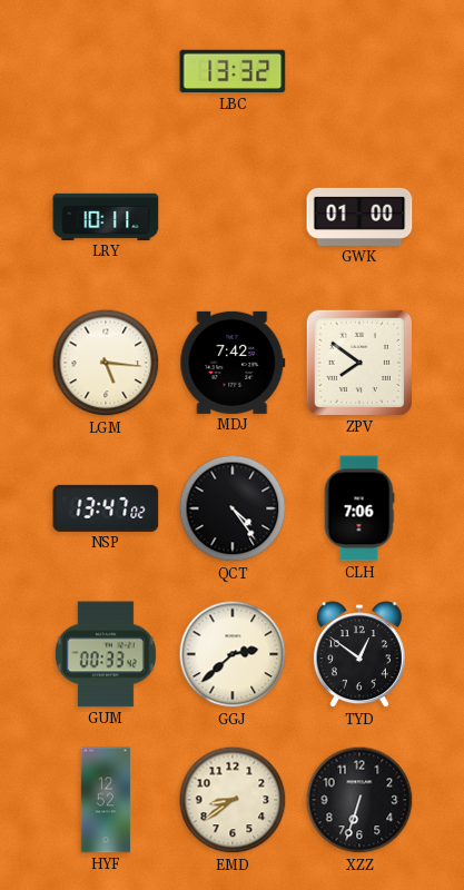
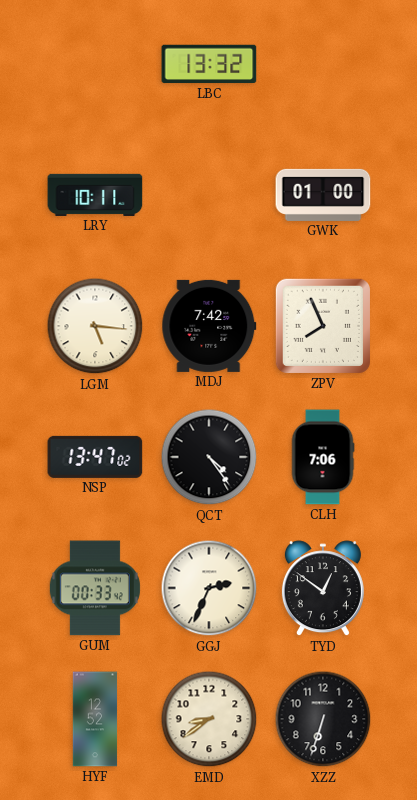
ZPV: 7:51 -> 7:56 (323, 326)
GGJ: 2:38 -> 2:34 (209, 588)
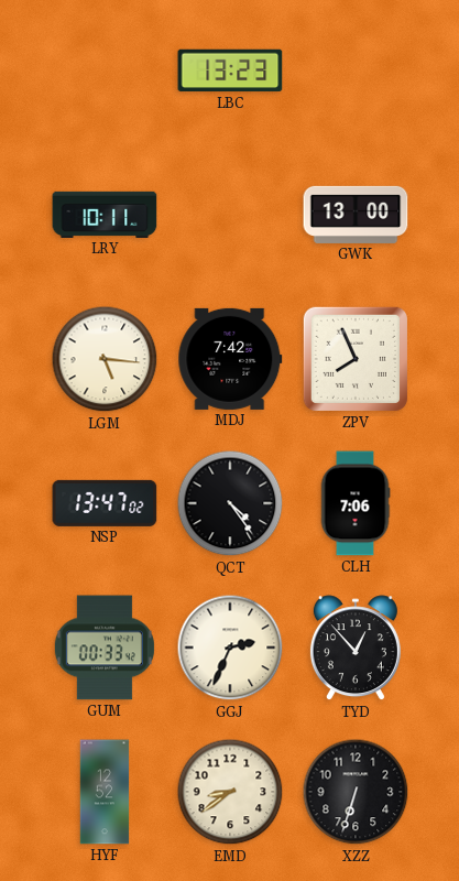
LBC: 13:32 -> 13:23 (230, 70)
GWK: 01:00 -> 13:00 (356, 215)
TYD: 12:51 -> 12:53 (356, 649)
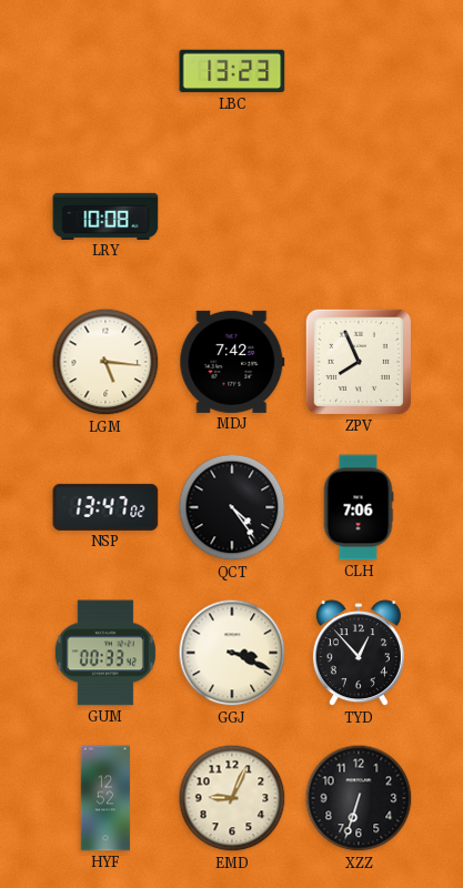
LRY: 10:11 -> 10:08 (105, 216)
GWK: 13:00 -> none (356, 215)
GGJ: 2:34 -> 3:19 (232, 653)
EMD: 8:39 -> 9:04 (232, 798)
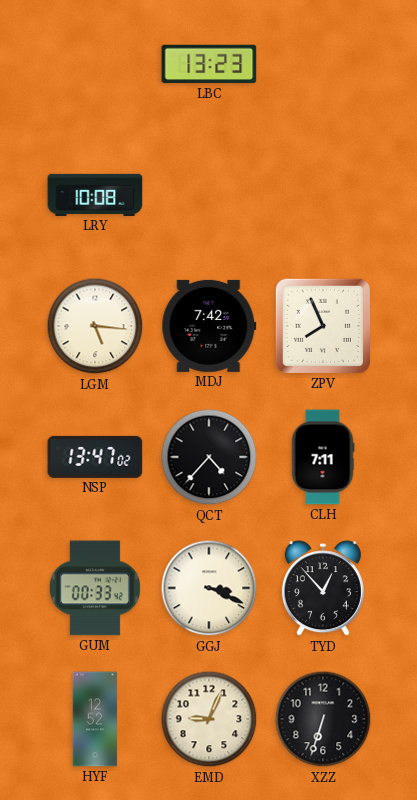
QCT: 4:24 -> 4:37 (209, 457)
CLH: 7:06 -> 7:11 (323, 457)
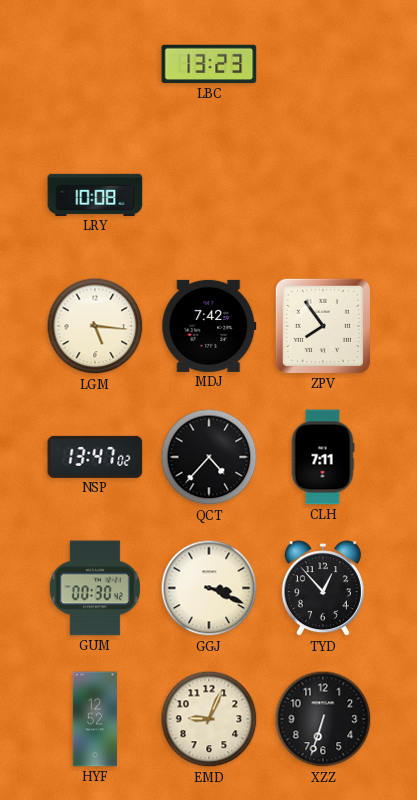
ZPV: 7:56 -> 7:54 (323, 326)
GUM: 00:33 -> 00:30 (95, 588)
